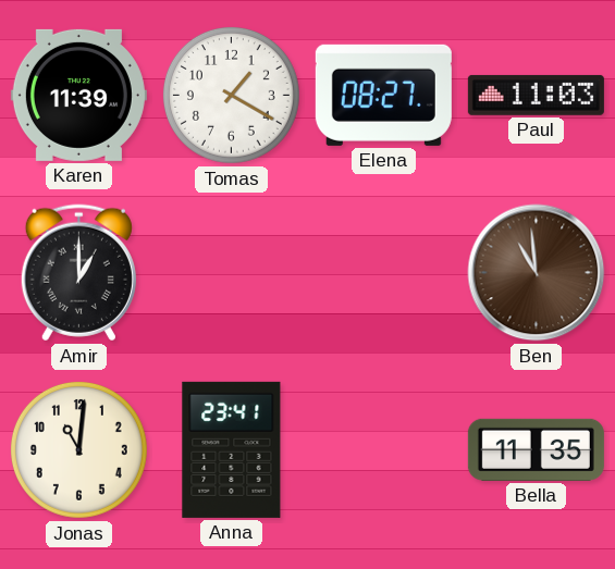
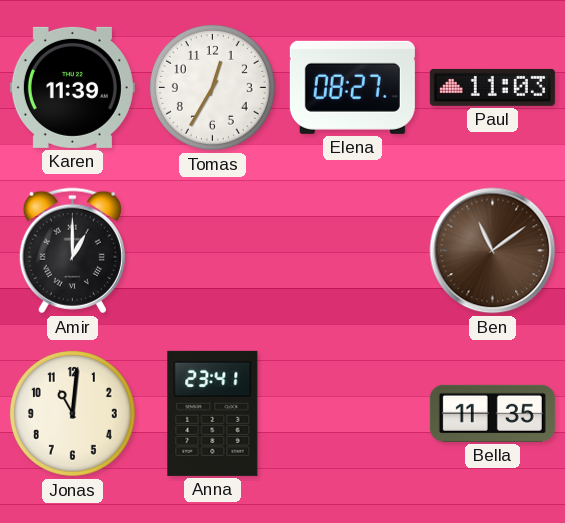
Tomas: 1:20 -> 12:35 (212, 87)
Ben: 10:59 -> 11:09 (493, 251)
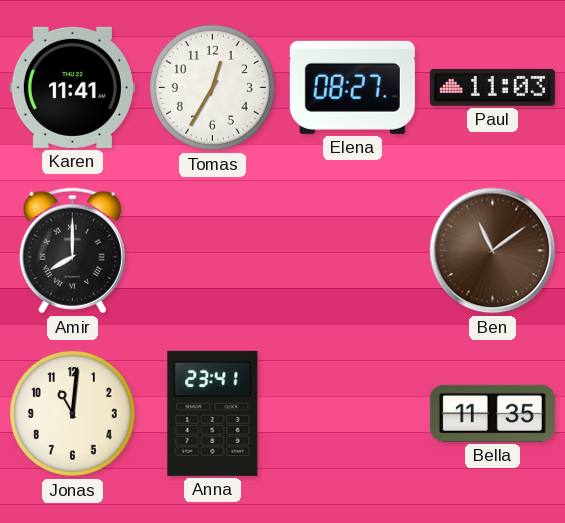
Karen: 11:39 -> 11:41 (72, 87)
Amir: 1:00 -> 8:00 (72, 251)
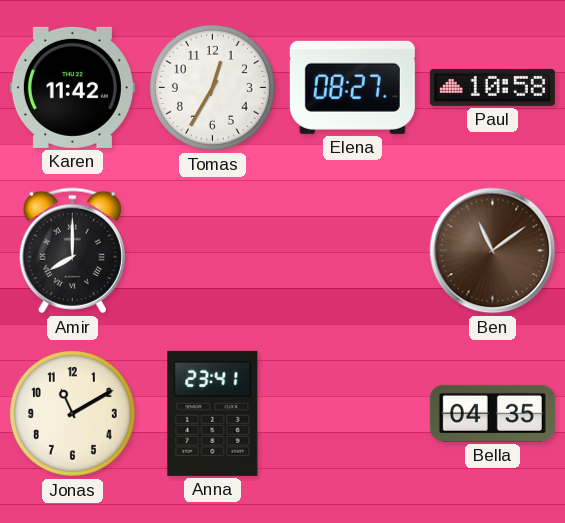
Karen: 11:41 -> 11:42 (72, 87)
Paul: 11:03 -> 10:58 (492, 87)
Jonas: 11:01 -> 11:10 (72, 413)
Bella: 11:35 -> 04:35 (492, 413)
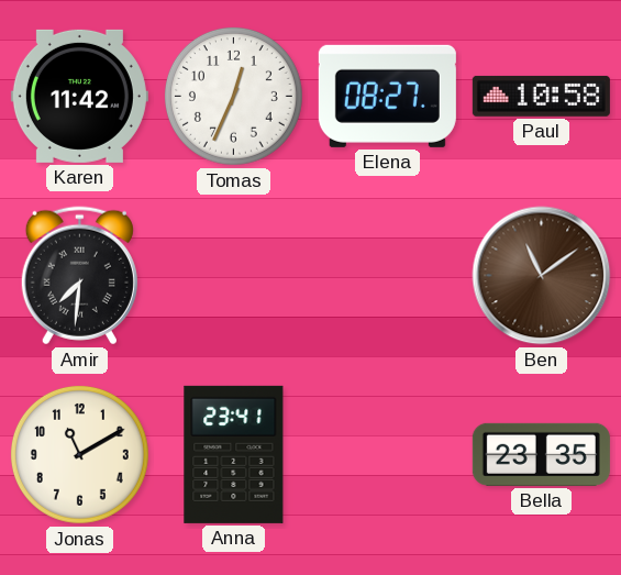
Tomas: 12:35 -> 12:34 (233, 96)
Amir: 8:00 -> 7:31 (79, 276)
Bella: 04:35 -> 23:35 (541, 454)
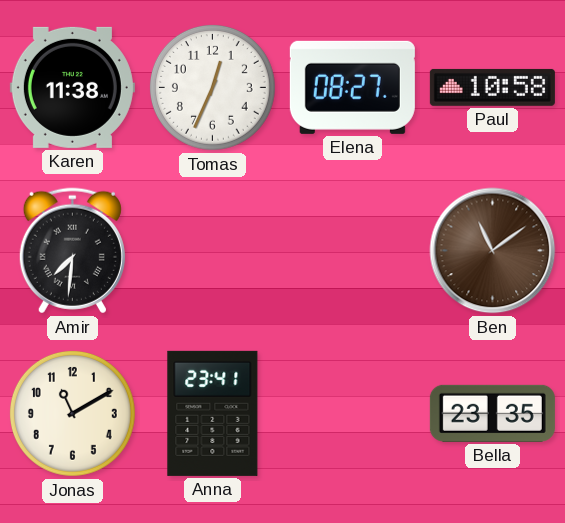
Karen: 11:42 -> 11:38 (72, 87)
